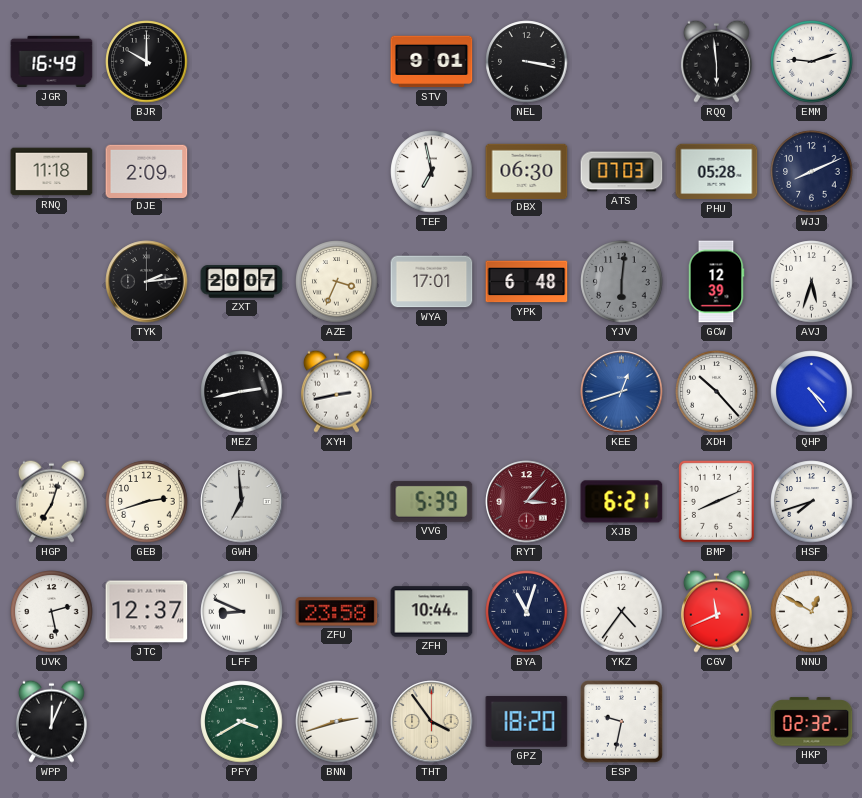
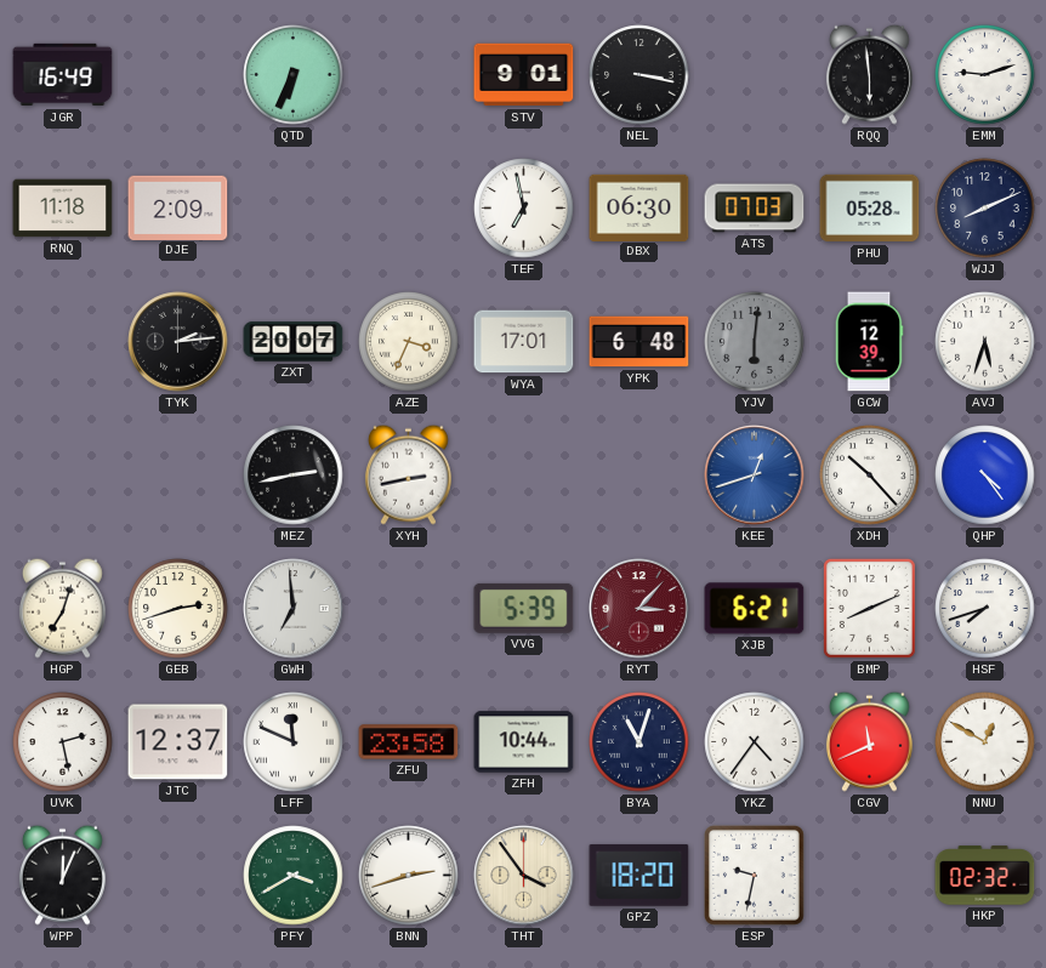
BJR: 10:00 -> none (147, 62)
QTD: none -> 6:34 (294, 75)
LFF: 8:49 -> 11:49 (294, 742)
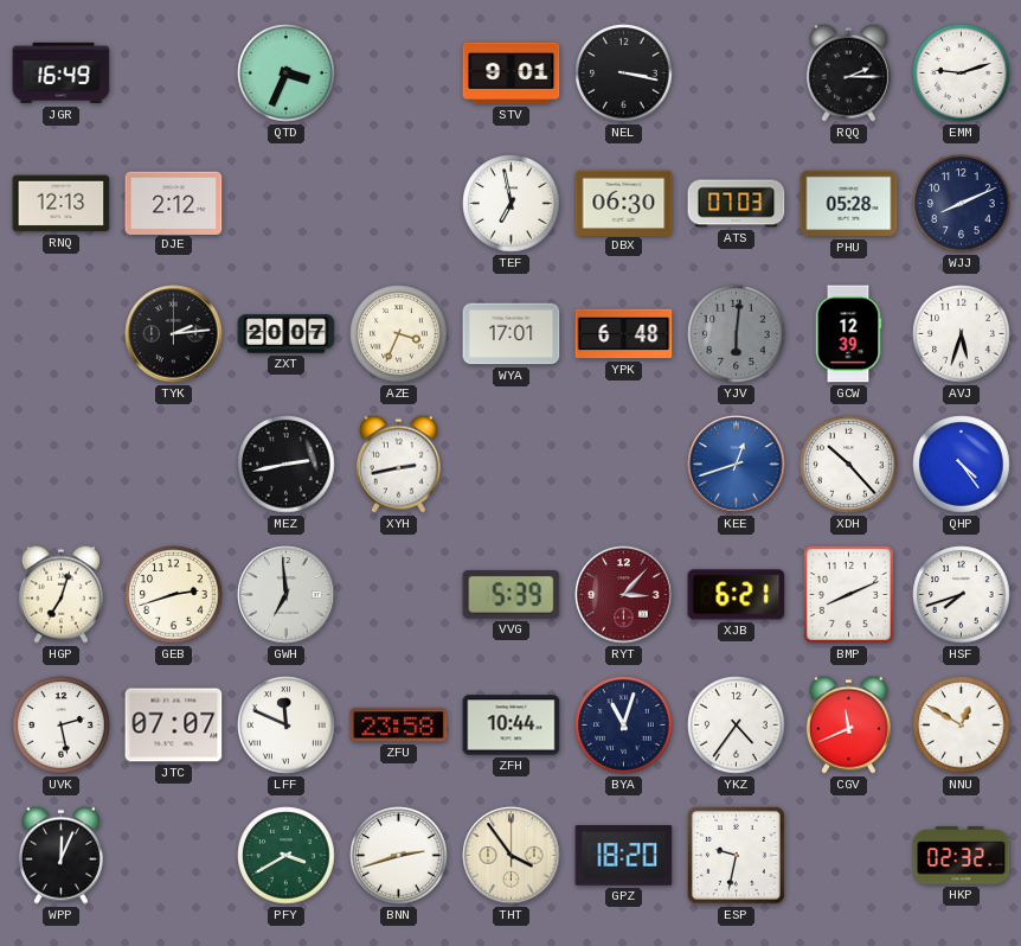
QTD: 6:34 -> 3:34 (287, 73)
RQQ: 5:59 -> 2:15 (848, 72)
RNQ: 11:18 -> 12:13 (62, 204)
DJE: 2:09 -> 2:12 (174, 203)
JTC: 12:37 -> 07:07 (174, 726)
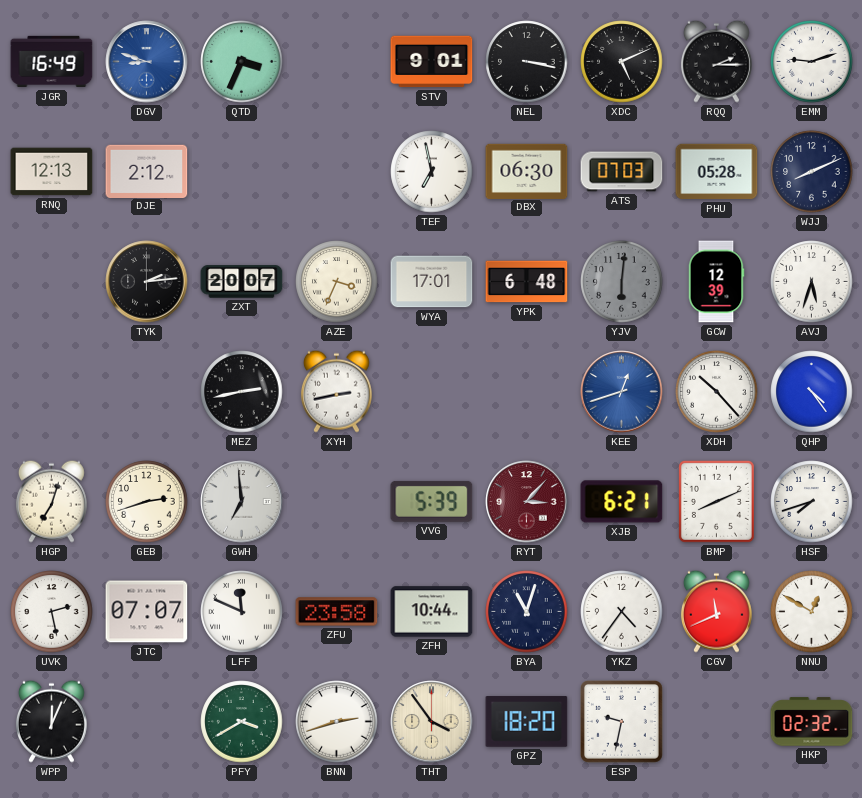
DGV: none -> 8:48 (147, 62)
XDC: none -> 5:11 (622, 62)
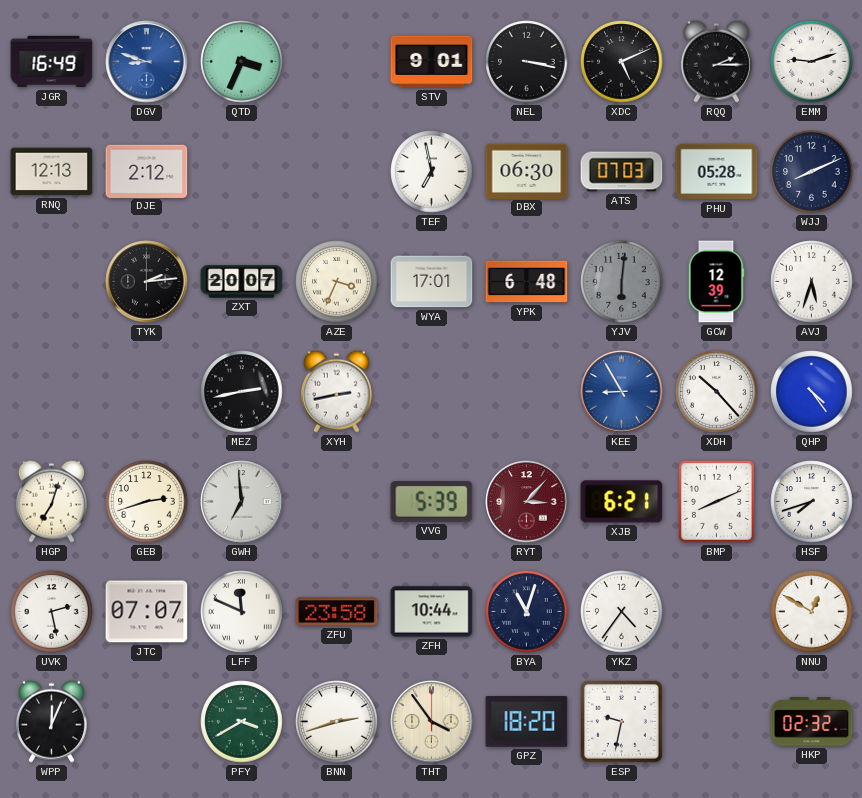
KEE: 12:42 -> 8:55 (622, 392)
CGV: 11:41 -> none (716, 611)
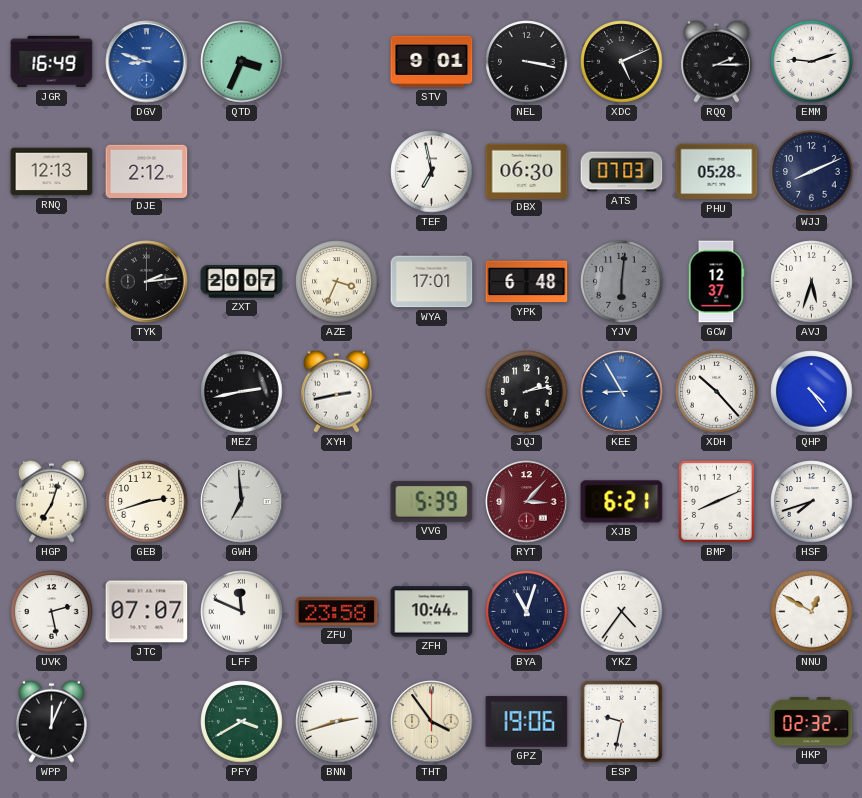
GCW: 12:39 -> 12:37 (716, 282)
JQJ: none -> 2:13 (527, 392)
GPZ: 18:20 -> 19:06 (527, 722)
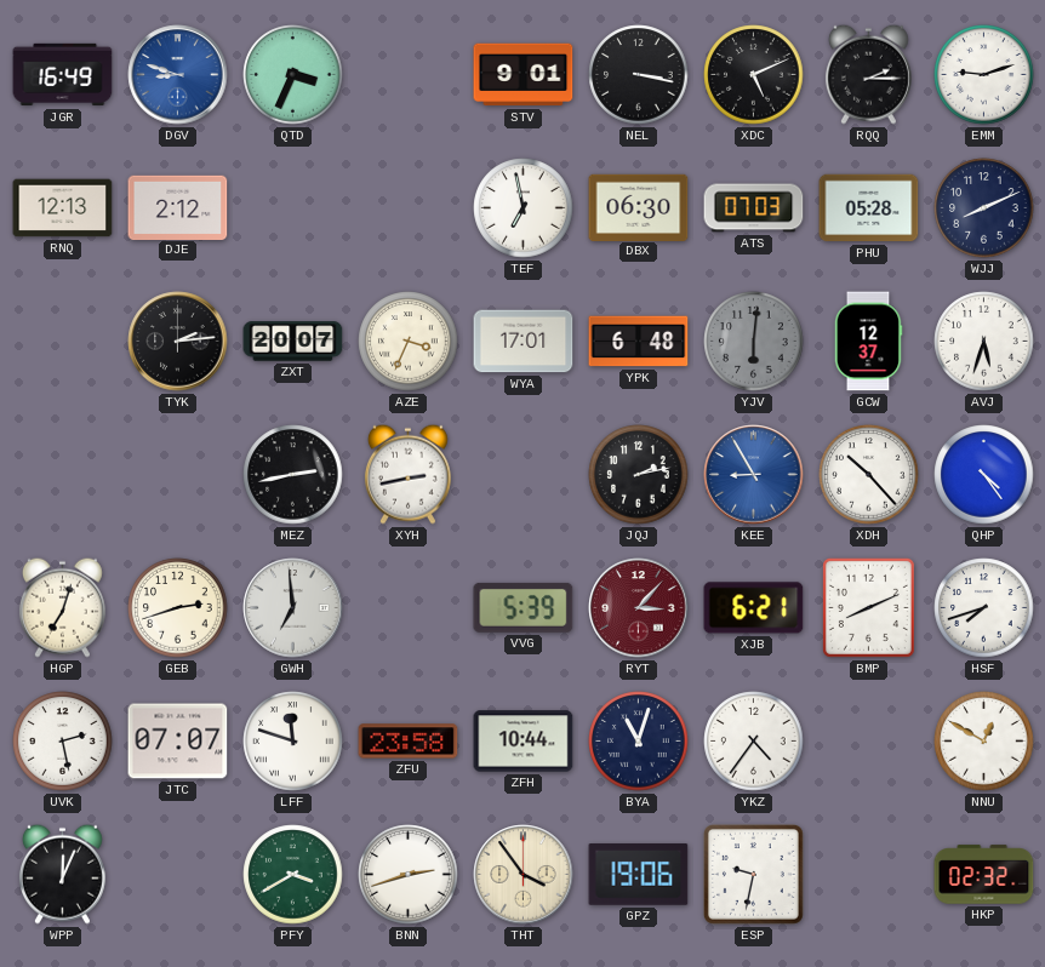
LFF: 11:49 -> 11:48 (293, 742)
